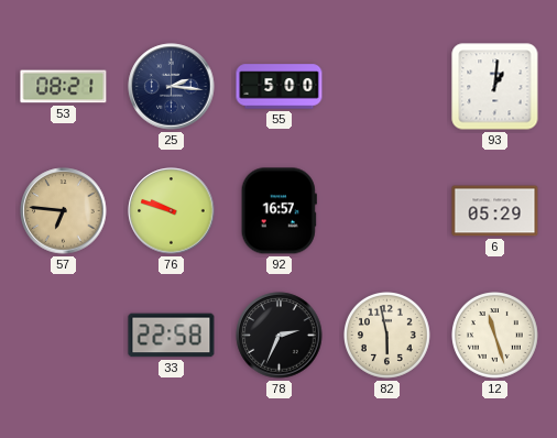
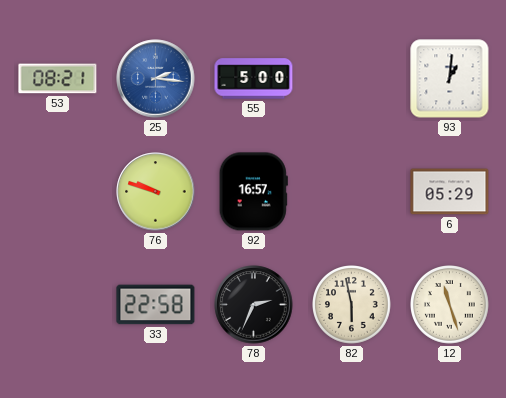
25 dial: navy -> blue (156, 79)
57: 6:46 -> none (64, 211)
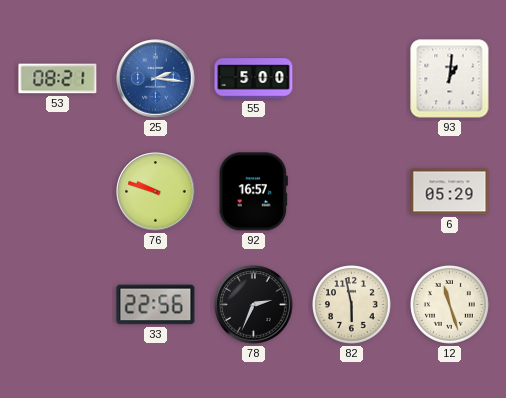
33: 22:58 -> 22:56 (156, 305)
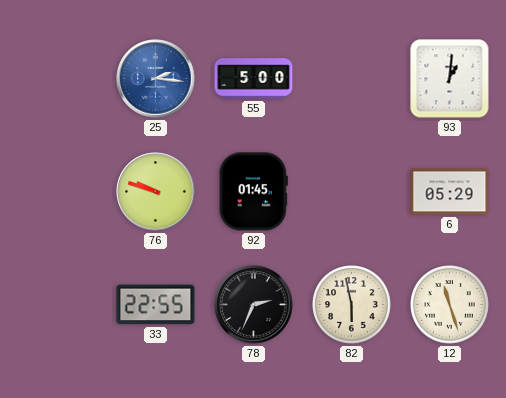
53: 08:21 -> none (58, 79)
92: 16:57 -> 01:45 (253, 192)
33: 22:56 -> 22:55 (156, 305)
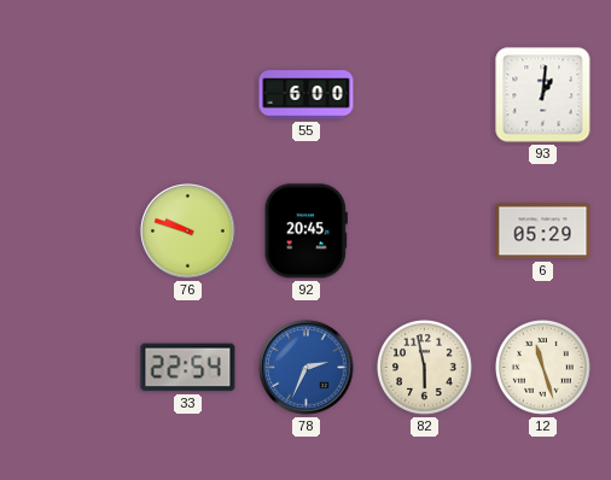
25: 2:16 -> none (156, 79)
55: 5:00 -> 6:00 (307, 95)
92: 01:45 -> 20:45 (305, 232)
33: 22:55 -> 22:54 (188, 368)
78 dial: black -> blue (307, 368)
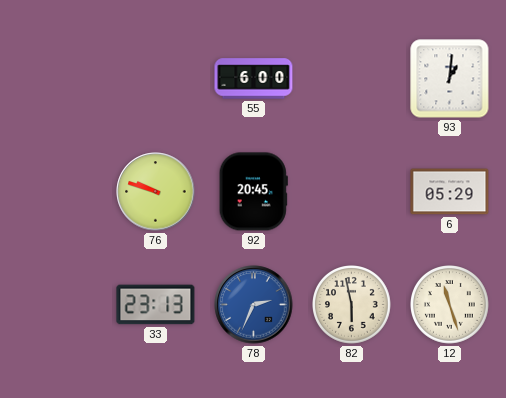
33: 22:54 -> 23:13 (156, 305)
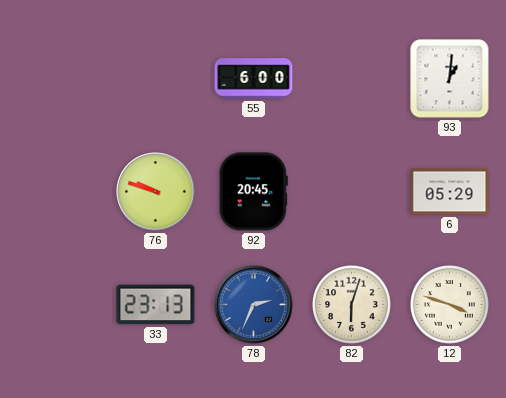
82: 5:58 -> 6:03 (352, 305)
12: 11:27 -> 3:48 (450, 305)
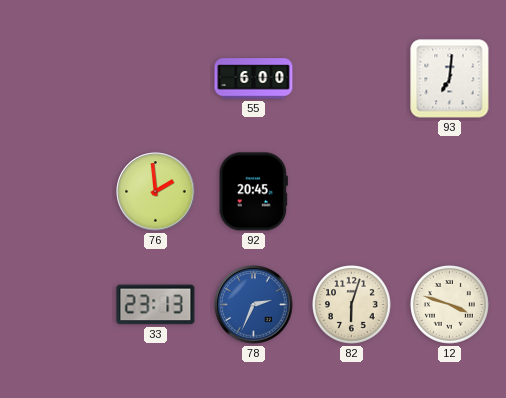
93: 1:01 -> 7:01 (450, 79)
76: 9:48 -> 1:59 (156, 192)
6: 05:29 -> none (450, 192)
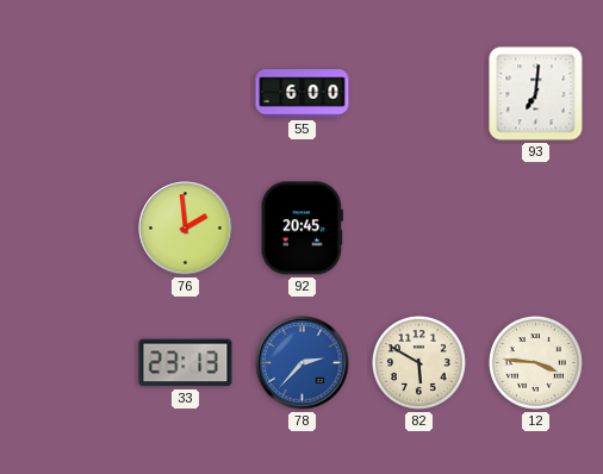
78: 2:34 -> 2:37 (303, 363)
82: 6:03 -> 5:50 (419, 363)
12: 3:48 -> 3:46 (536, 363)
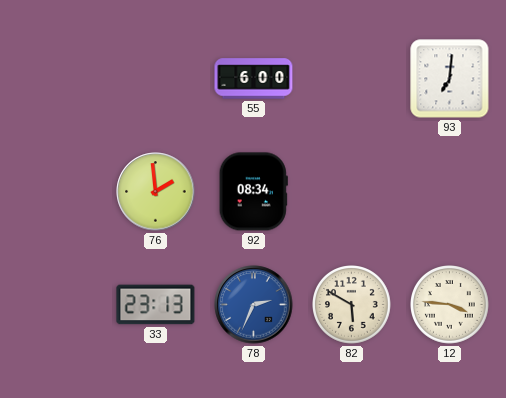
92: 20:45 -> 08:34 (253, 192)
78: 2:37 -> 2:34 (254, 305)
